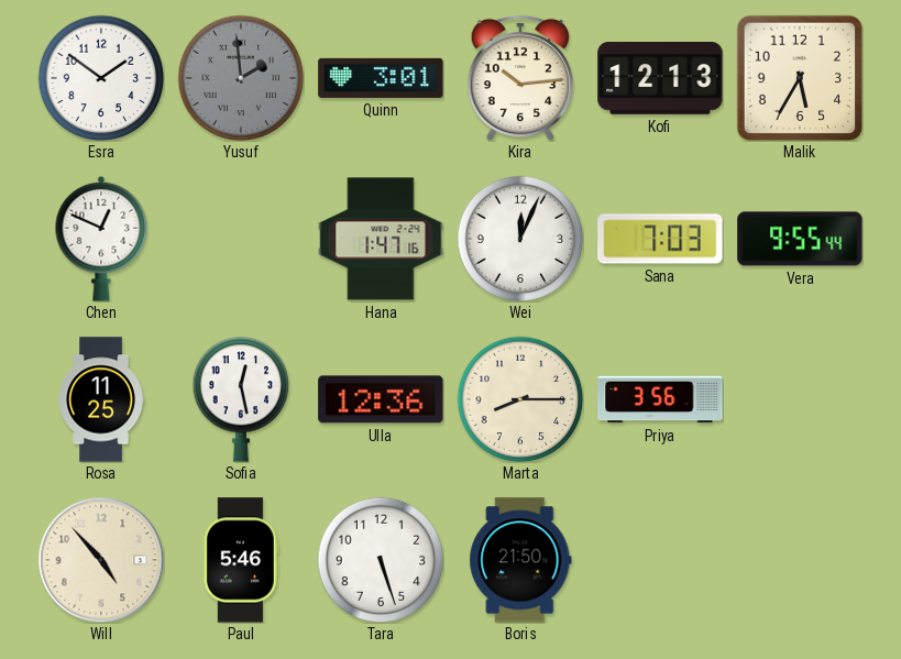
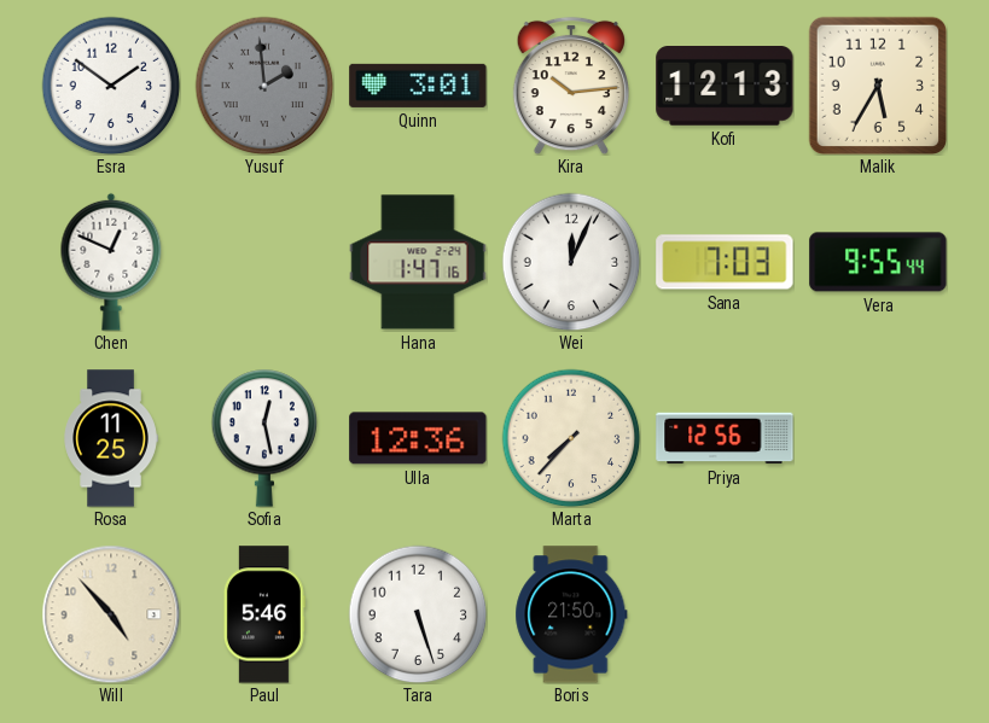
Marta: 8:15 -> 7:37 (571, 438)
Priya: 3:56 -> 12:56 (725, 438)
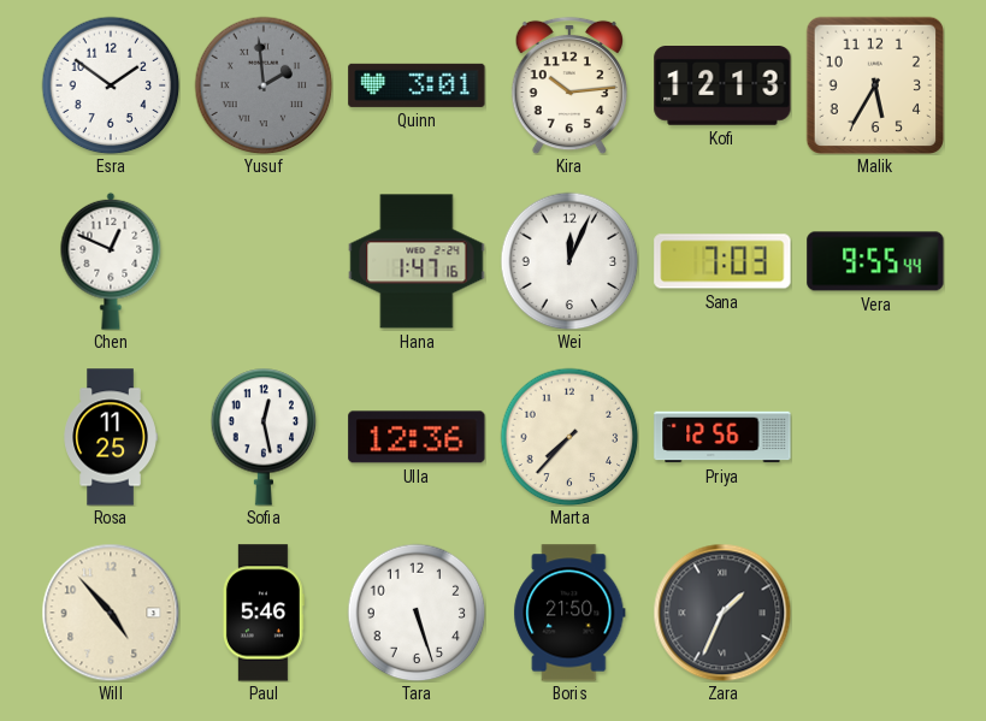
Zara: none -> 1:34 (722, 613)
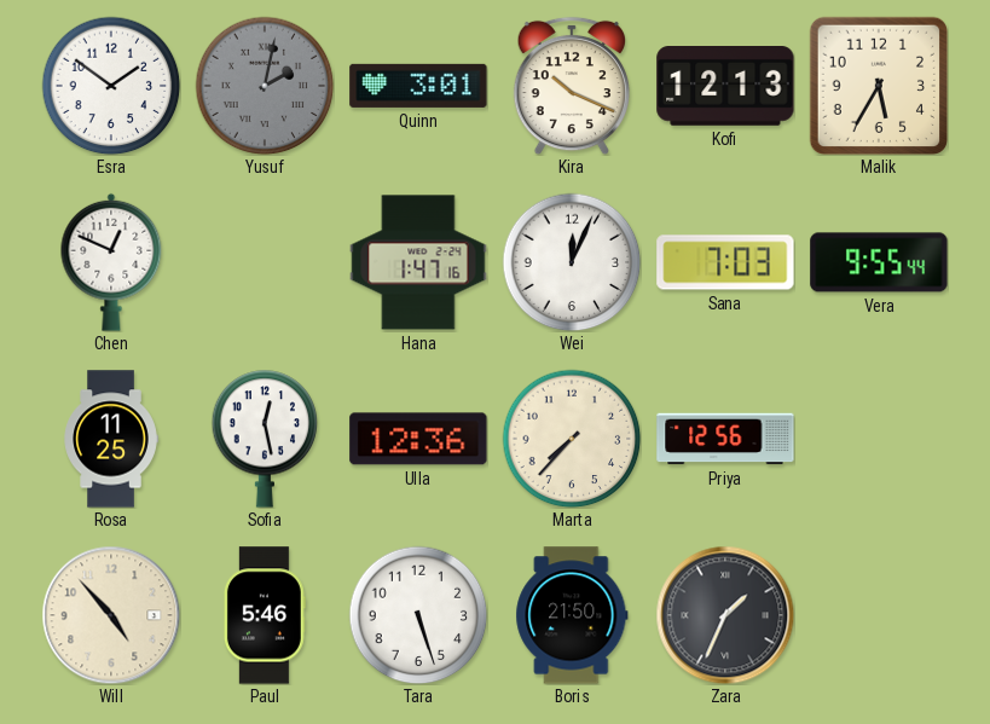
Yusuf: 1:59 -> 2:02 (265, 86)
Kira: 10:14 -> 10:19 (571, 86)
